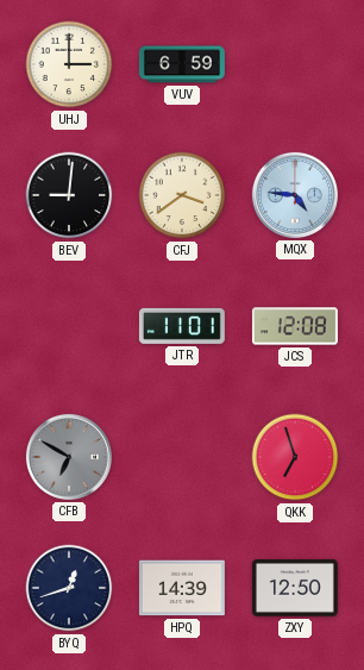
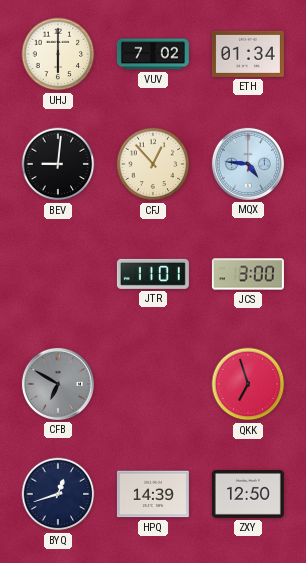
UHJ: 3:00 -> 6:00 (58, 54)
VUV: 6:59 -> 7:02 (153, 54)
ETH: none -> 01:34 (248, 54)
CFJ: 3:39 -> 12:53 (153, 164)
JCS: 12:08 -> 3:00 (248, 274)
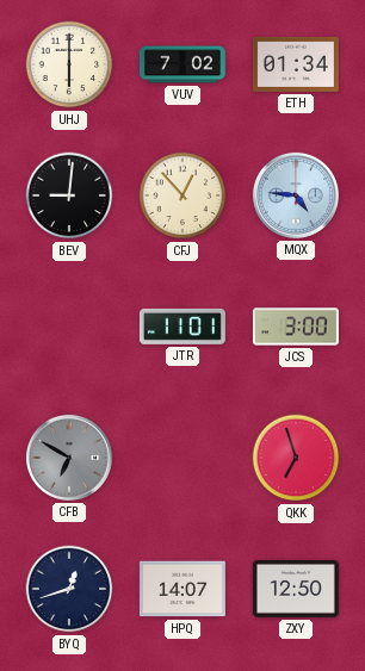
HPQ: 14:39 -> 14:07 (182, 589)
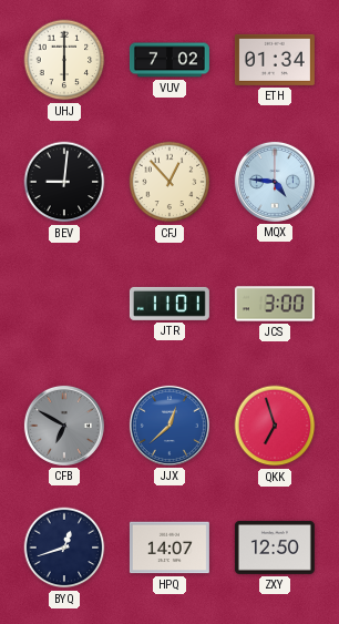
JJX: none -> 12:38 (169, 426)
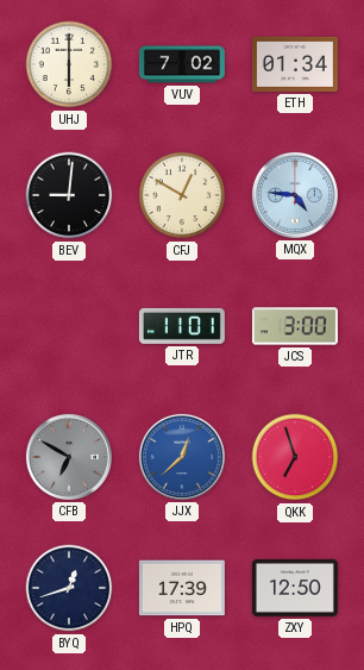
CFJ: 12:53 -> 12:50 (182, 195)
HPQ: 14:07 -> 17:39 (182, 588)
